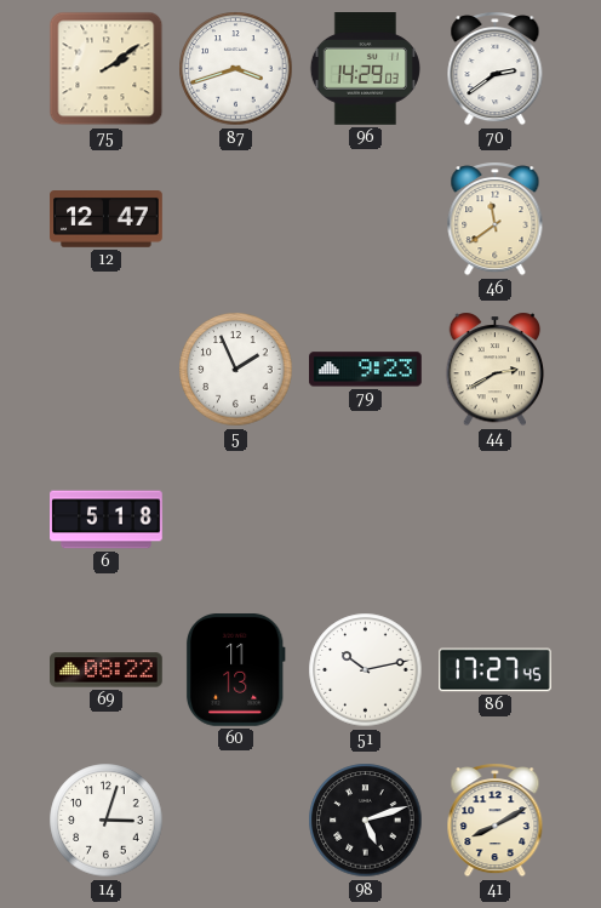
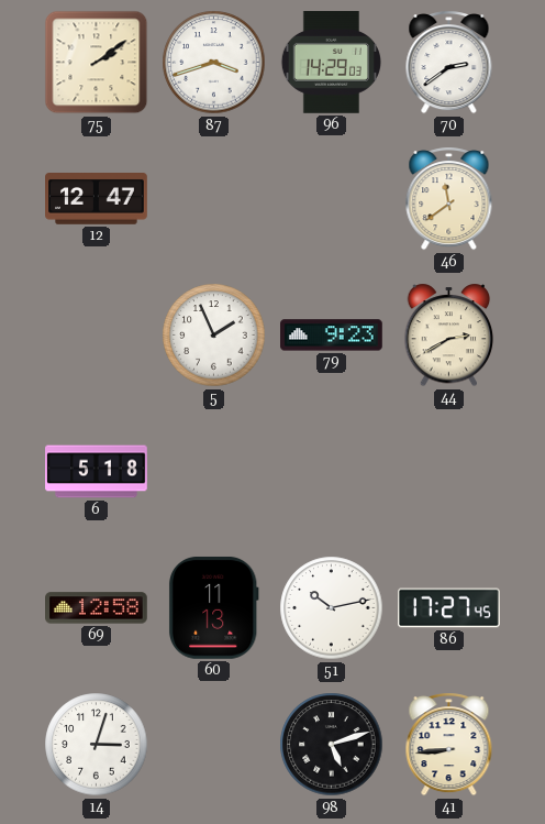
69: 08:22 -> 12:58 (97, 608)
41: 8:10 -> 8:44 (449, 745)
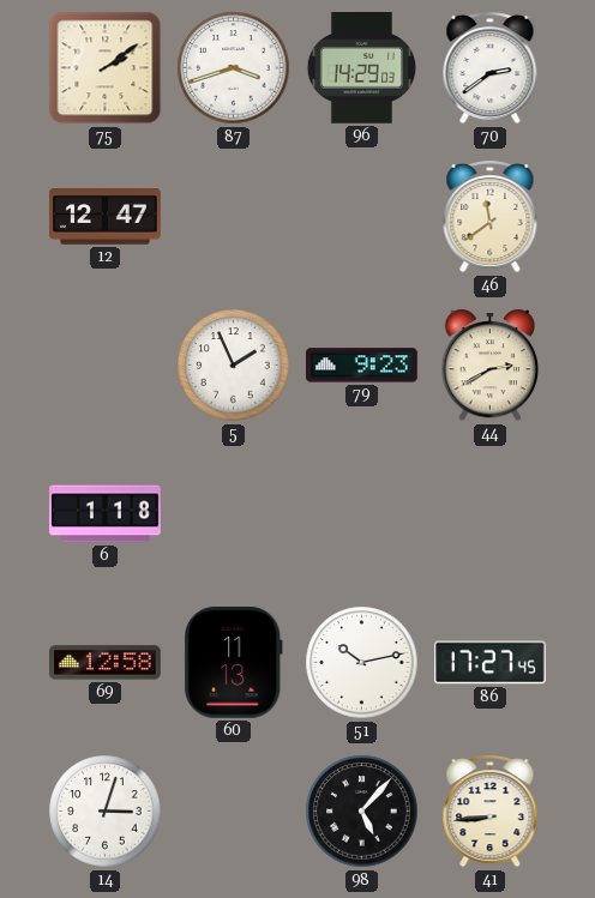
6: 5:18 -> 1:18 (106, 514)
98: 5:12 -> 5:07 (362, 812)
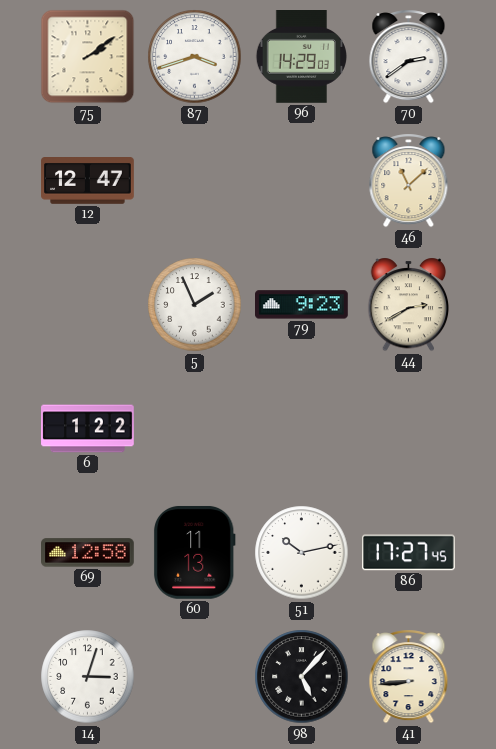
46: 11:39 -> 11:08 (409, 181)
6: 1:18 -> 1:22 (88, 429)
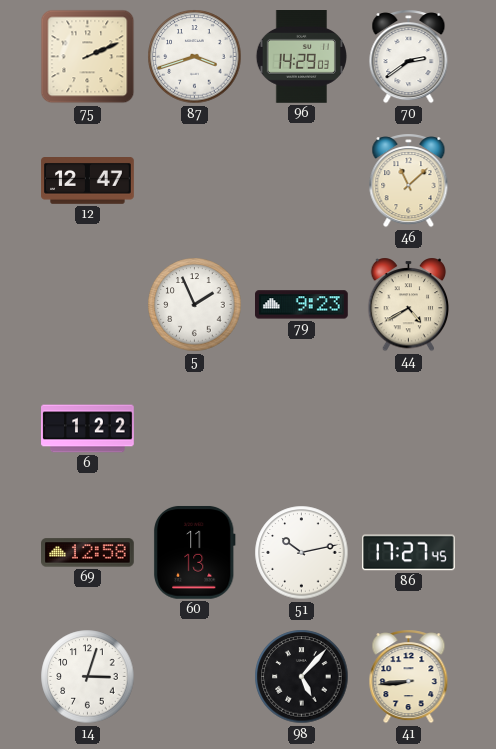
75: 2:09 -> 2:11 (88, 57)
44: 2:40 -> 4:40 (409, 305)
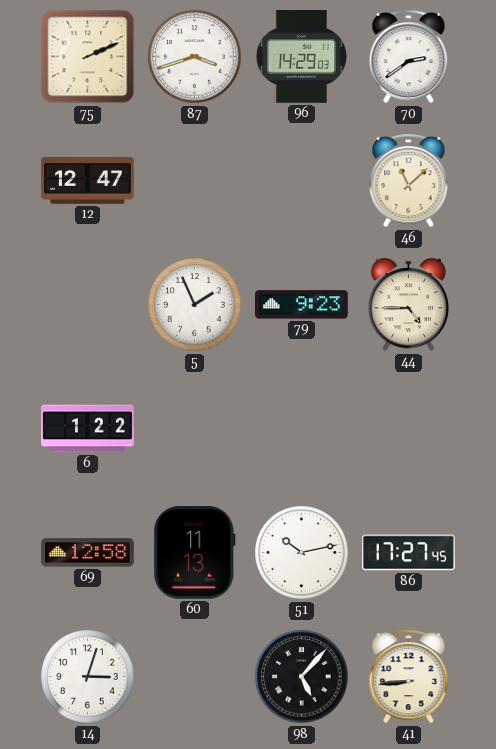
44: 4:40 -> 4:45 (409, 305)
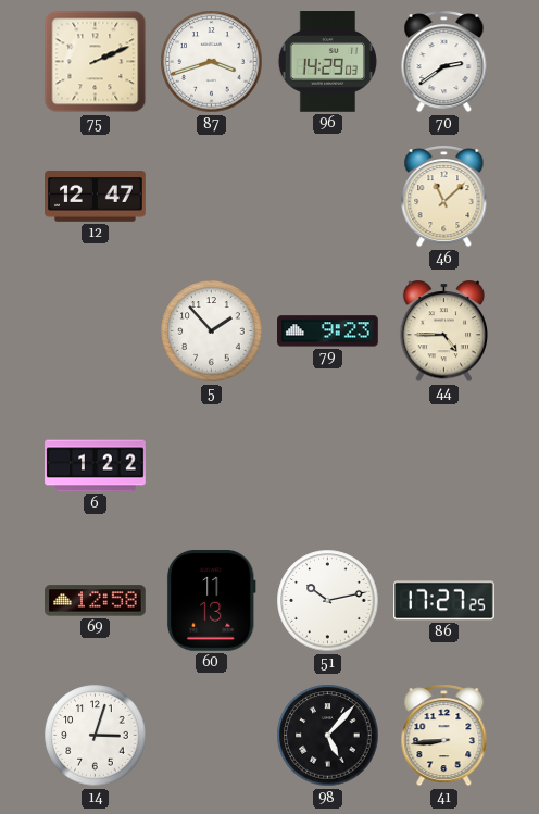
5: 1:56 -> 1:53 (212, 331)
86: 17:27:45 -> 17:27:25 (444, 601)
